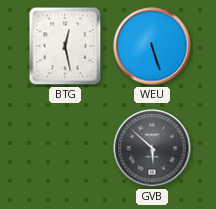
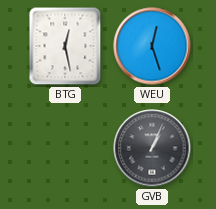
WEU: 5:27 -> 12:27 (152, 46)
GVB: 5:52 -> 1:04 (152, 148)
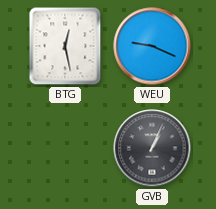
WEU: 12:27 -> 9:19 (152, 46)
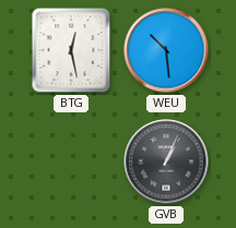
WEU: 9:19 -> 10:29 (166, 50)
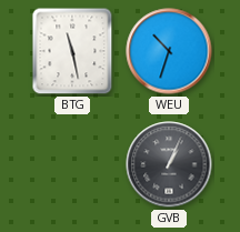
BTG: 12:28 -> 11:28 (72, 51)
WEU: 10:29 -> 10:33 (169, 51)
